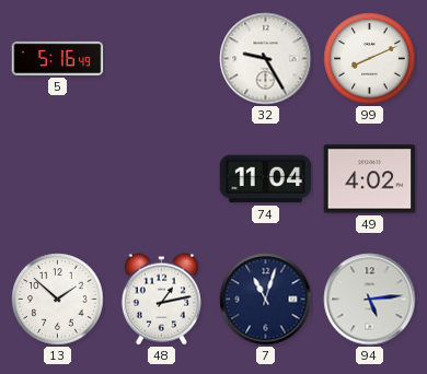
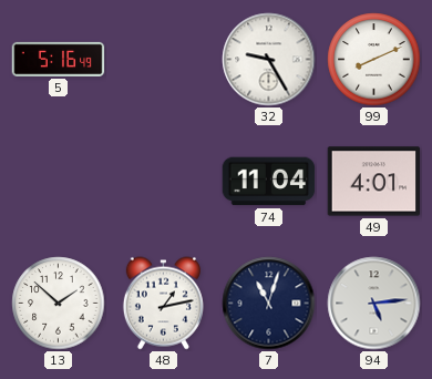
49: 4:02 -> 4:01 (374, 182)
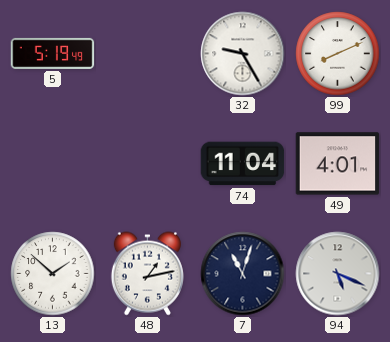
5: 5:16 -> 5:19 (53, 53)
94: 5:14 -> 5:19 (338, 274)
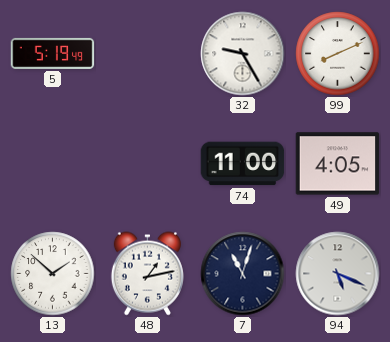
74: 11:04 -> 11:00 (243, 164)
49: 4:01 -> 4:05 (338, 164)
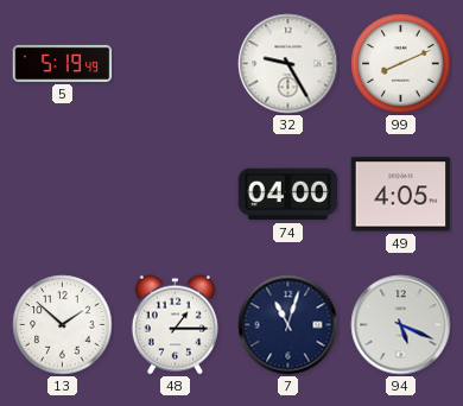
74: 11:00 -> 04:00 (288, 195)
48: 1:13 -> 1:15 (175, 325)
